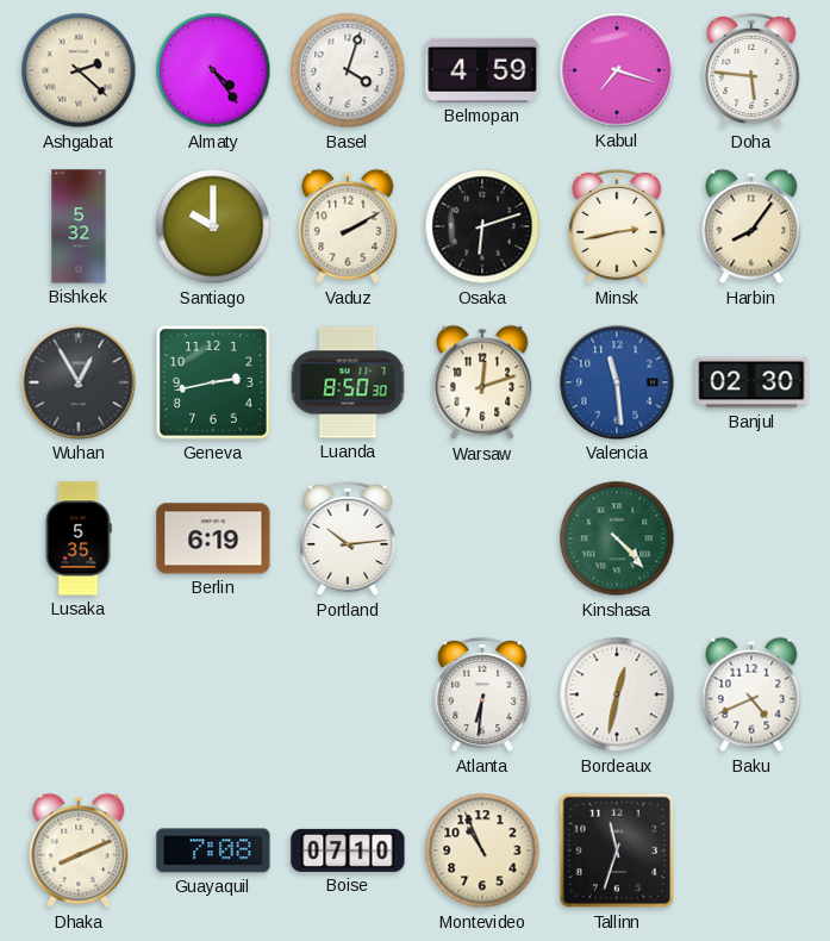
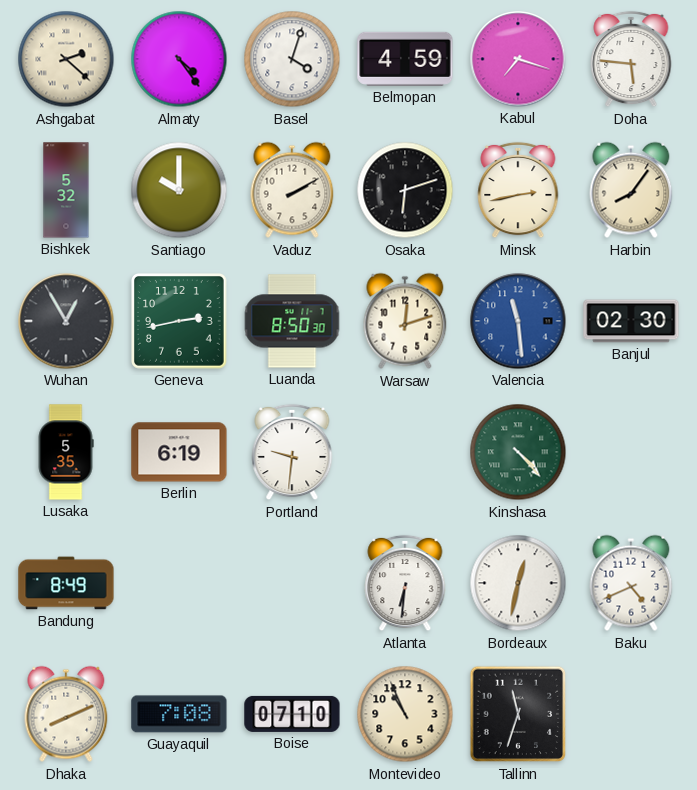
Portland: 10:14 -> 9:31 (292, 452)
Bandung: none -> 8:49 (66, 583)
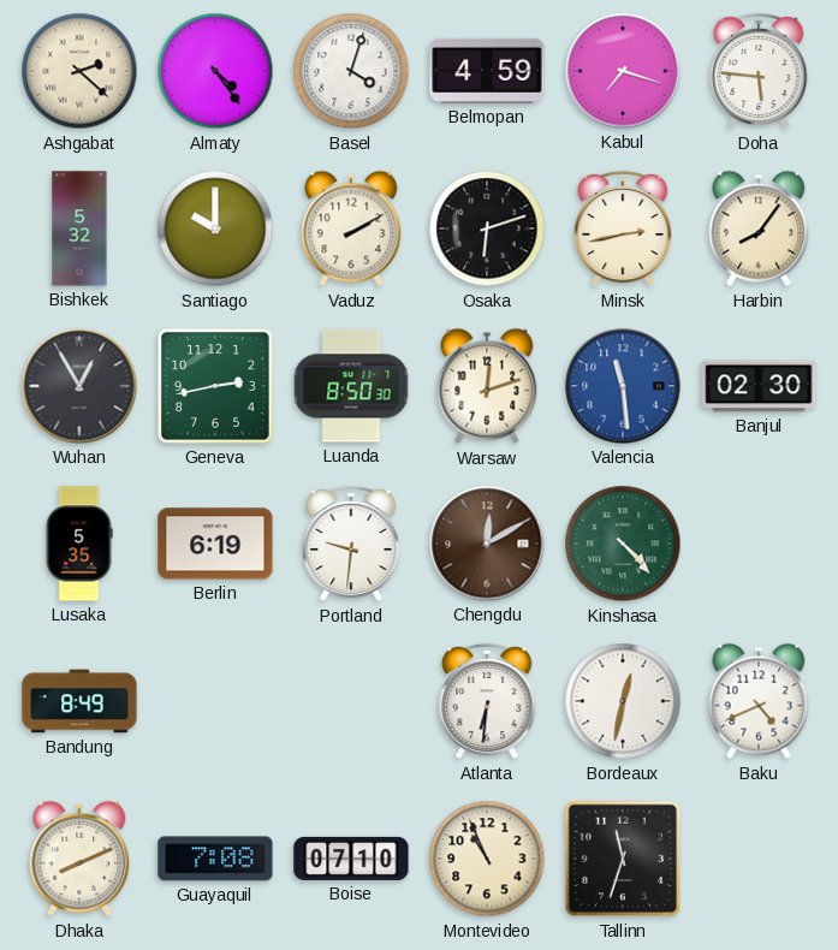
Chengdu: none -> 12:10 (487, 544)
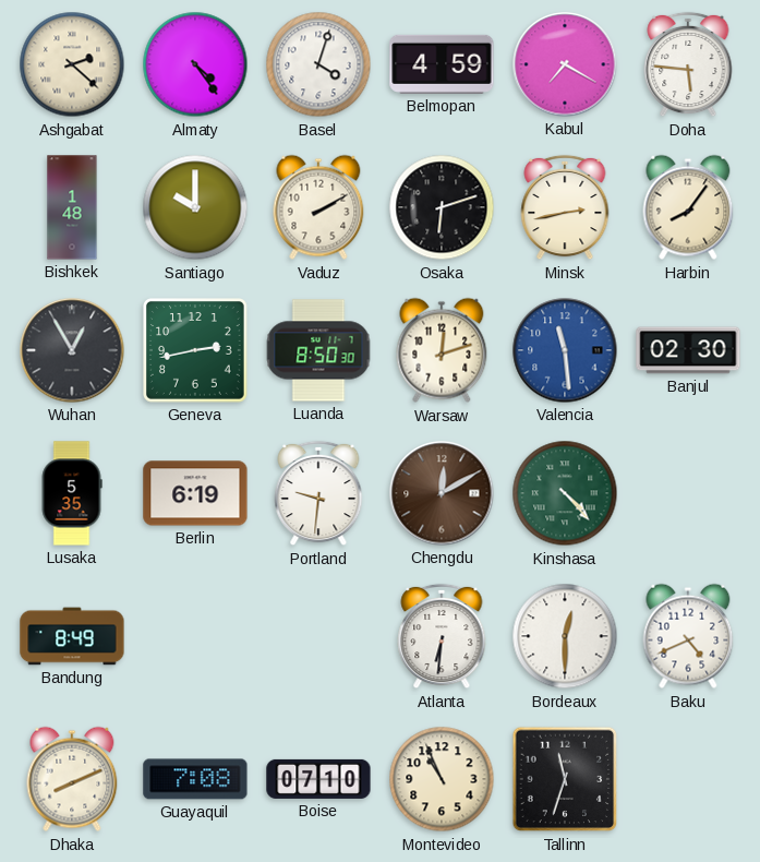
Kabul: 7:18 -> 7:20 (565, 64)
Bishkek: 5:32 -> 1:48 (72, 207)
Bordeaux: 12:32 -> 12:30 (565, 636)
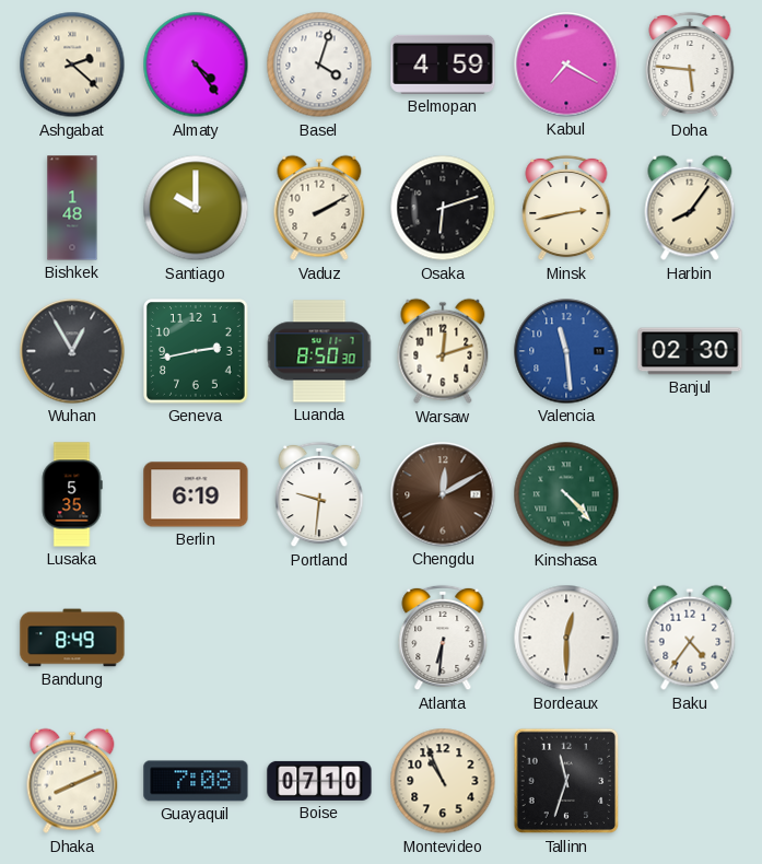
Baku: 4:41 -> 4:36 (690, 638)
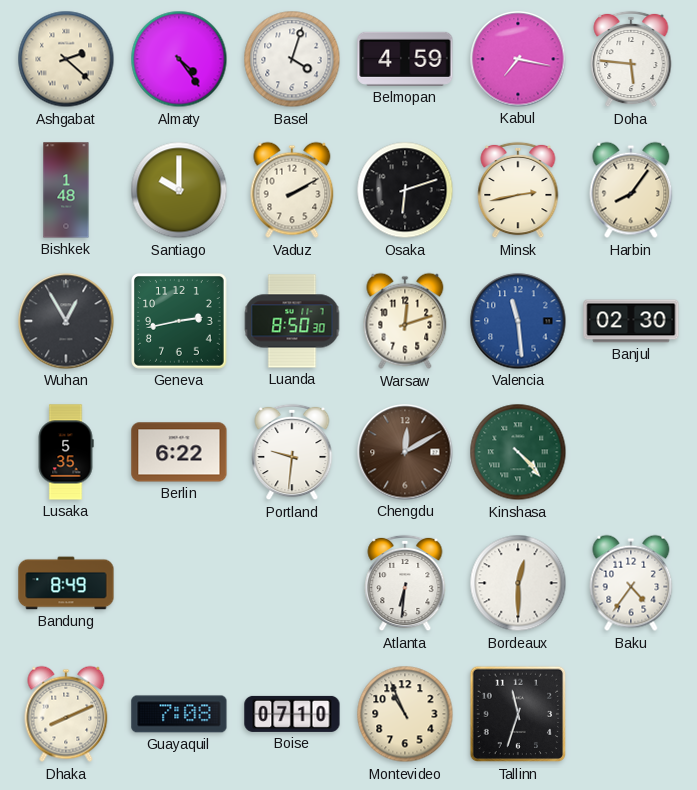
Kabul: 7:20 -> 7:17 (518, 59)
Berlin: 6:19 -> 6:22 (179, 452)
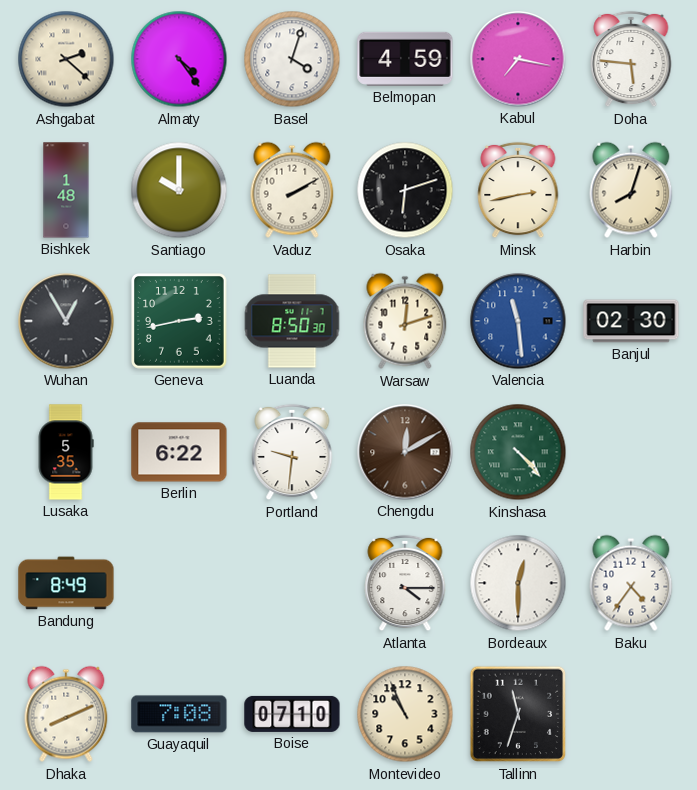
Harbin: 8:06 -> 8:03 (631, 190)
Atlanta: 6:31 -> 4:15 (405, 583)
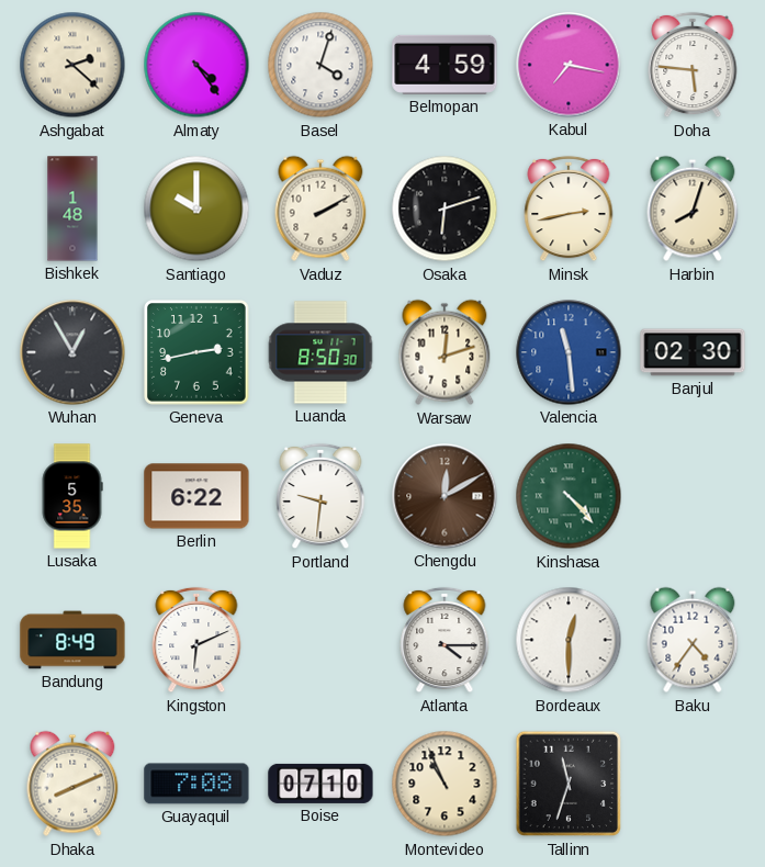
Kingston: none -> 6:11 (196, 640)
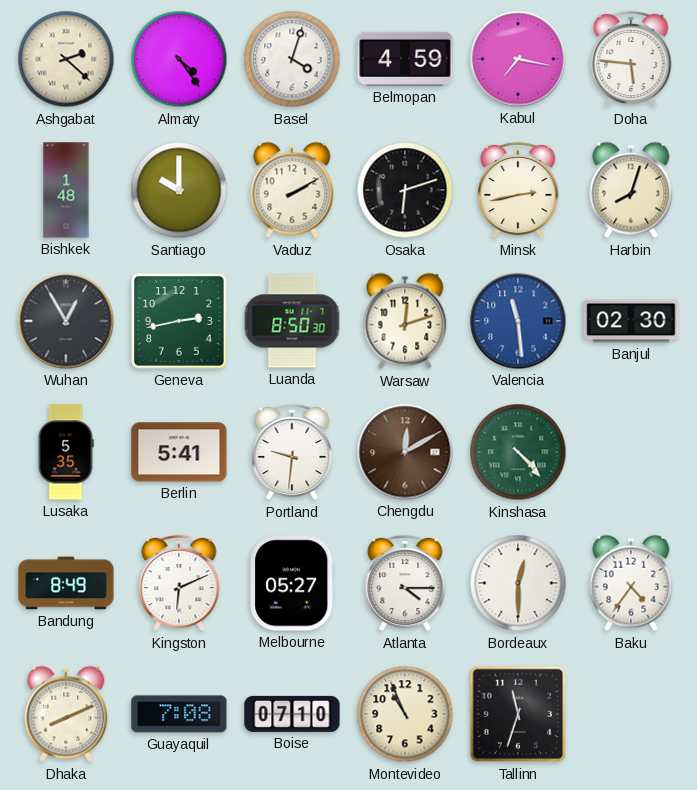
Berlin: 6:22 -> 5:41 (179, 452)
Melbourne: none -> 05:27 (292, 583)
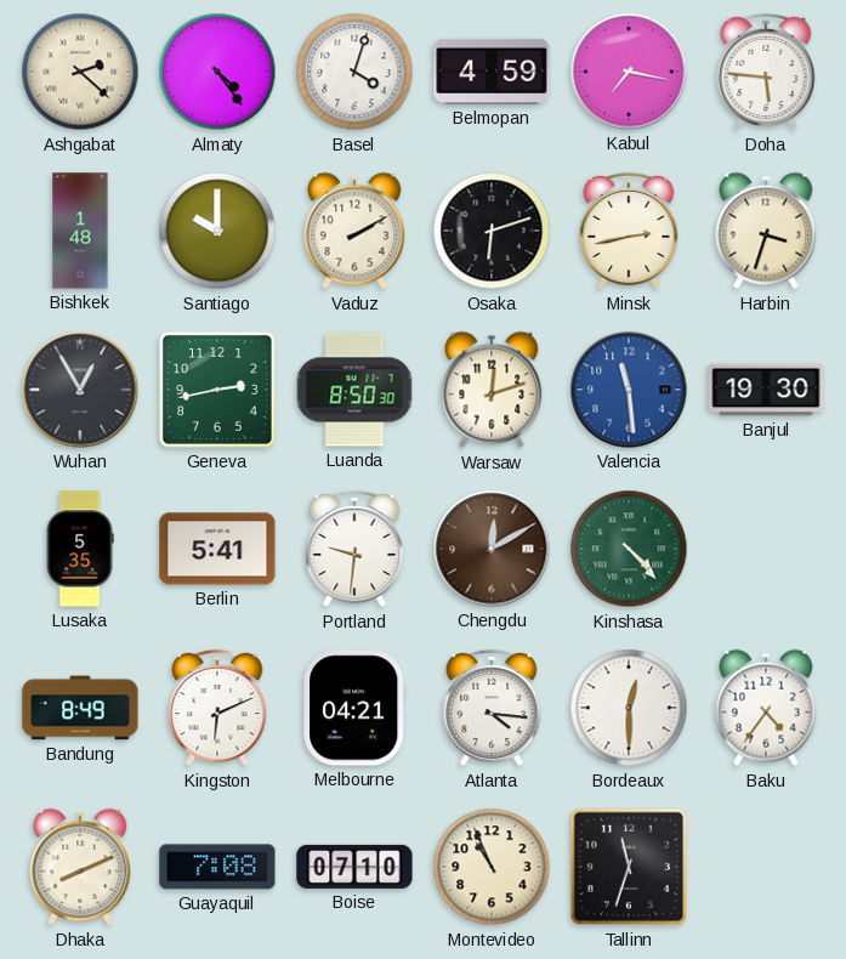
Harbin: 8:03 -> 3:33 (766, 231)
Banjul: 02:30 -> 19:30 (766, 390)
Melbourne: 05:27 -> 04:21 (354, 708)
Atlanta: 4:15 -> 4:16 (492, 708)
